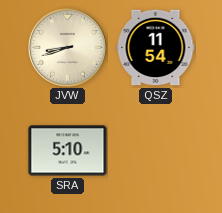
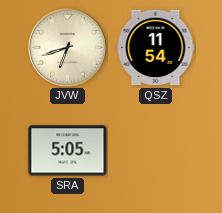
JVW: 8:42 -> 6:42 (68, 48)
SRA: 5:10 -> 5:05 (68, 151)
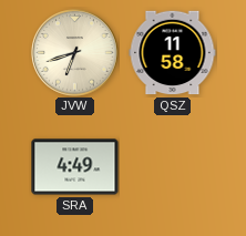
QSZ: 11:54 -> 11:58 (173, 53)
SRA: 5:05 -> 4:49 (75, 167)
